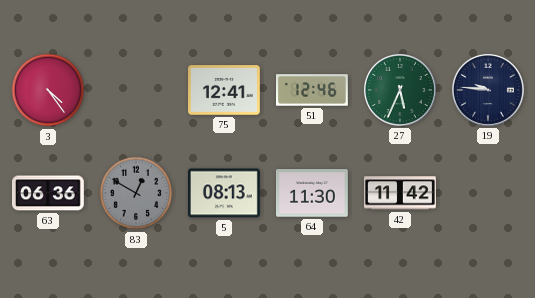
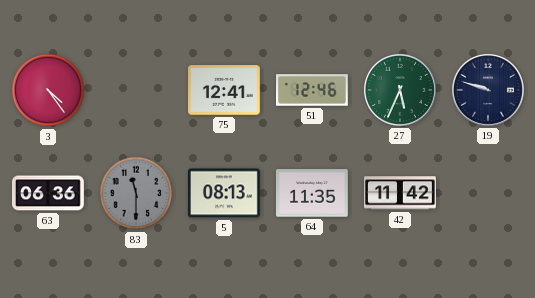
19: 9:46 -> 9:48 (488, 90)
83: 12:50 -> 11:30 (136, 193)
64: 11:30 -> 11:35 (313, 193)
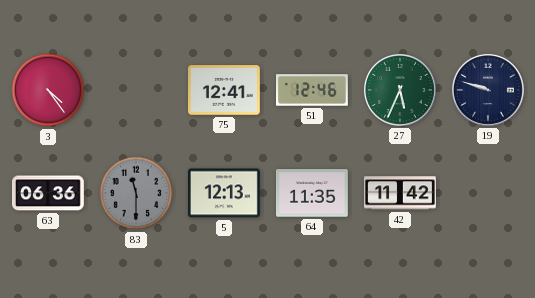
5: 08:13 -> 12:13 (225, 193)
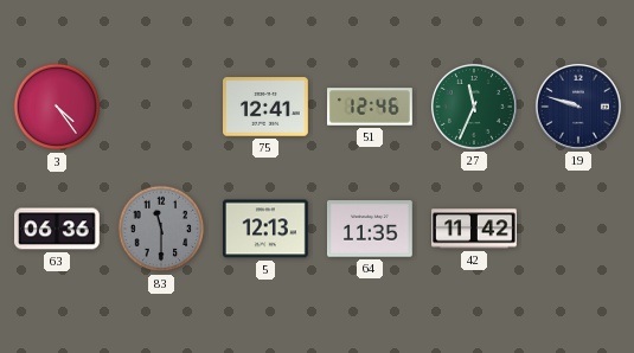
27: 5:34 -> 11:34 (474, 107)
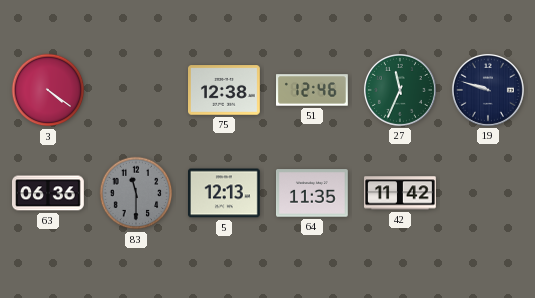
3: 4:24 -> 4:21 (48, 90)
75: 12:41 -> 12:38 (225, 90)
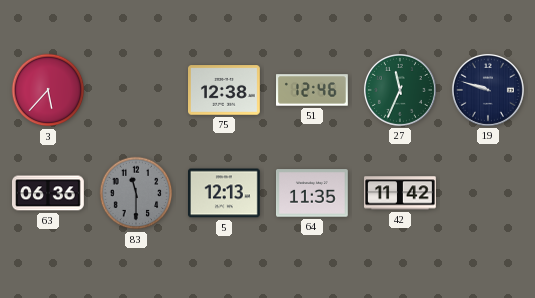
3: 4:21 -> 5:37 (48, 90)
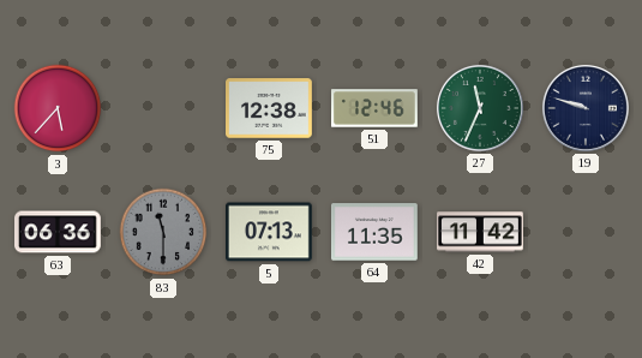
5: 12:13 -> 07:13 (270, 232)
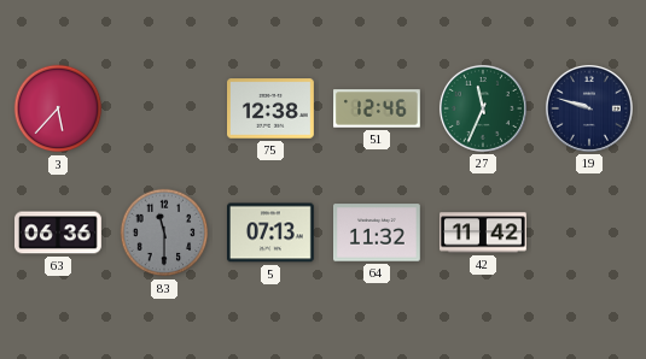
64: 11:35 -> 11:32 (378, 233)
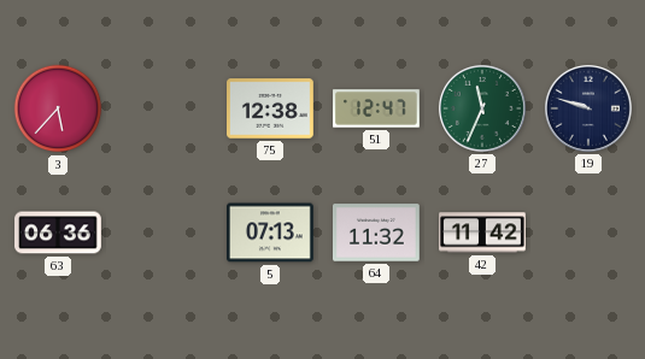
51: 12:46 -> 12:47 (377, 108)
83: 11:30 -> none (164, 233)
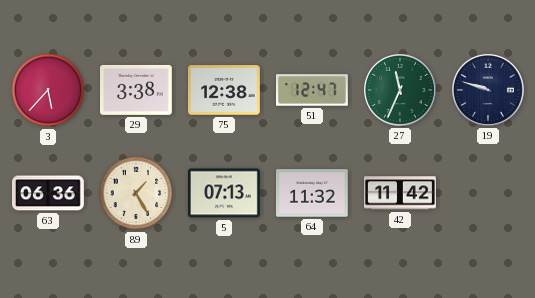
29: none -> 3:38 (137, 90)
89: none -> 1:25 (136, 193)
